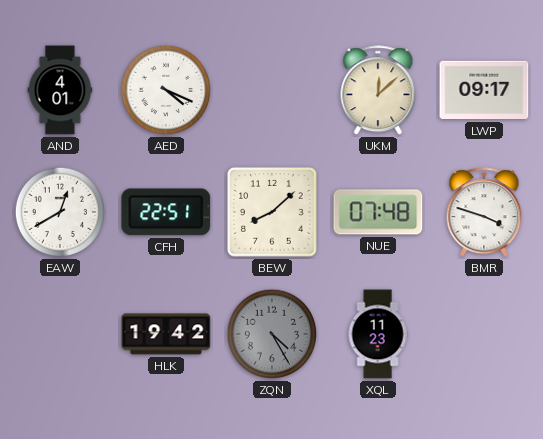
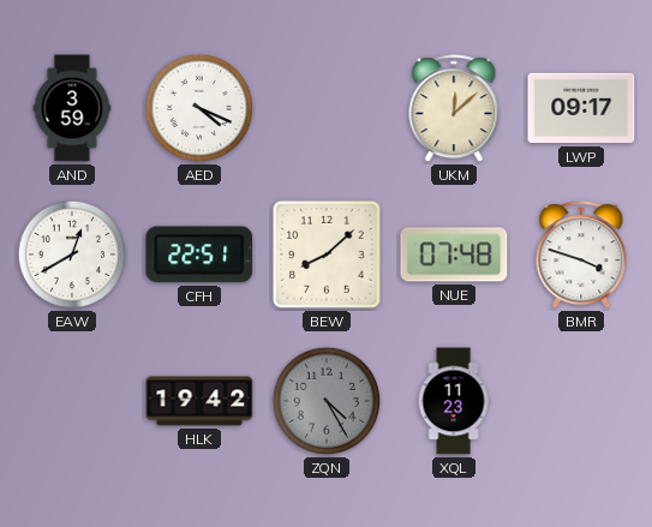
AND: 4:01 -> 3:59 (72, 108)
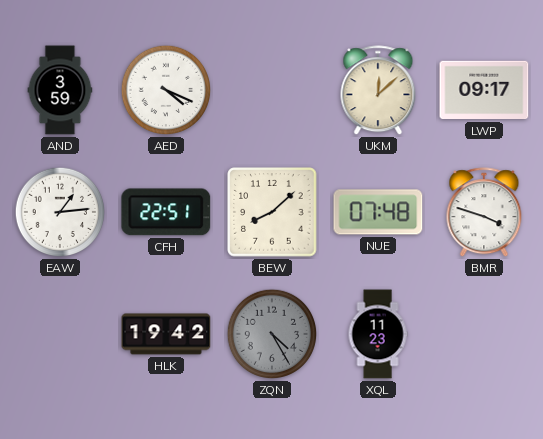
EAW: 12:40 -> 1:14 (60, 212)
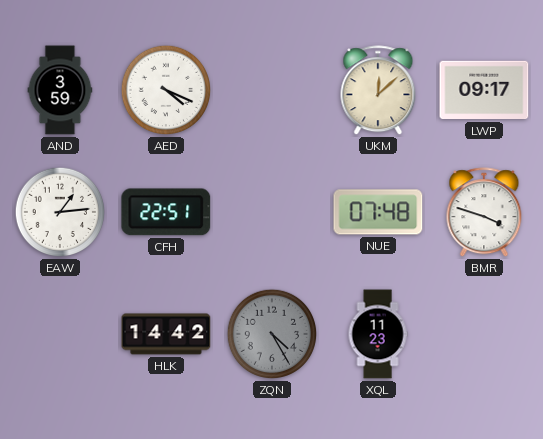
BEW: 8:08 -> none (272, 212)
HLK: 19:42 -> 14:42 (166, 334)
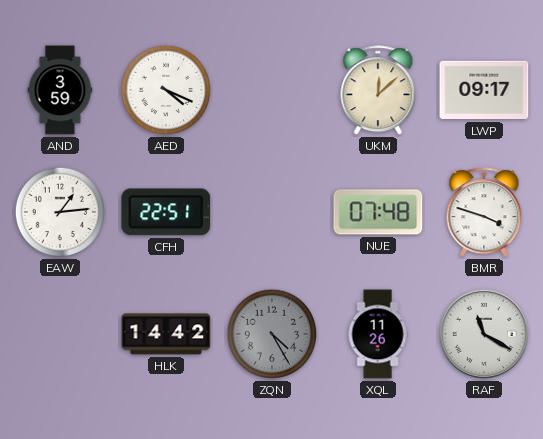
XQL: 11:23 -> 11:26 (378, 334)
RAF: none -> 11:20 (484, 334)
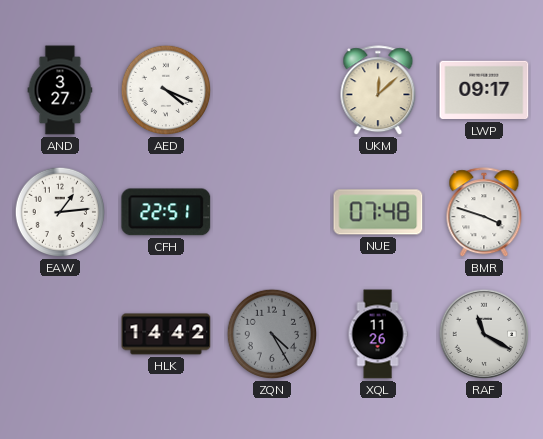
AND: 3:59 -> 3:27 (60, 90)
